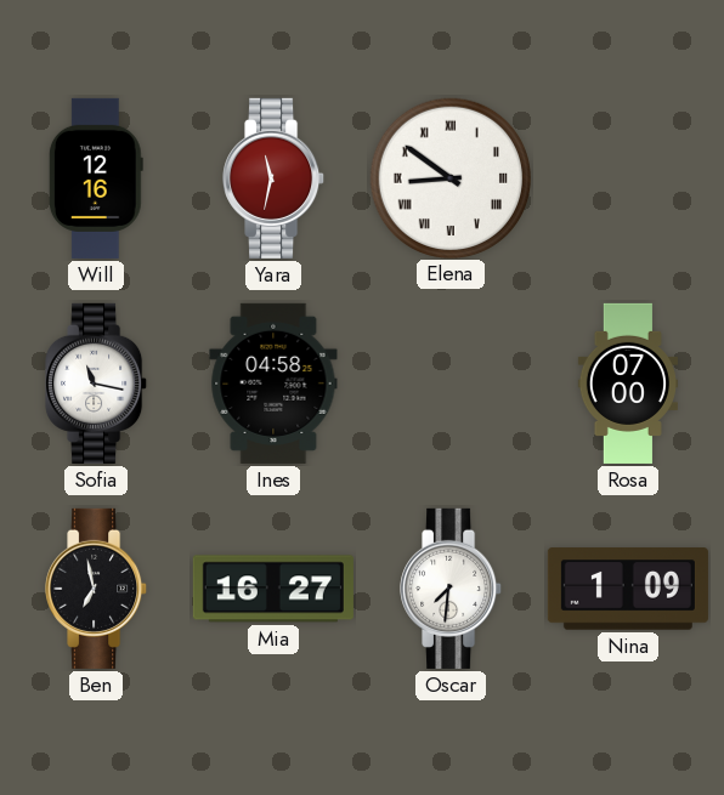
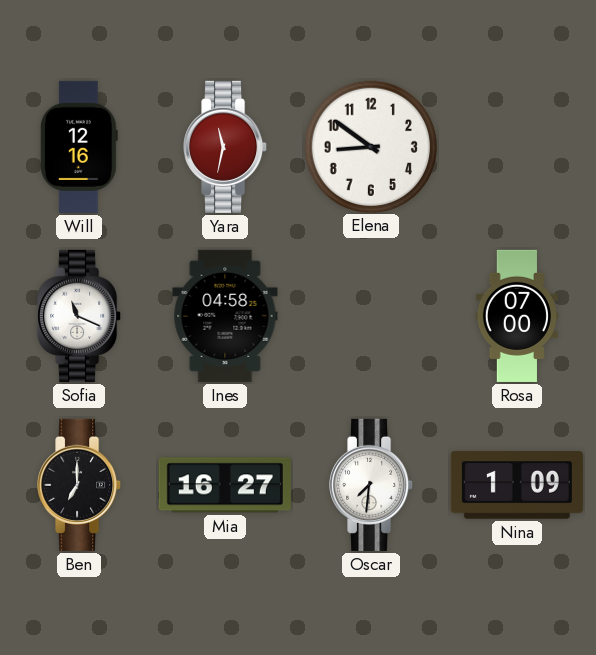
Elena numerals: Roman -> Arabic (370, 146)
Sofia: 11:17 -> 11:19 (80, 316)
Ben: 6:58 -> 7:00 (80, 485)
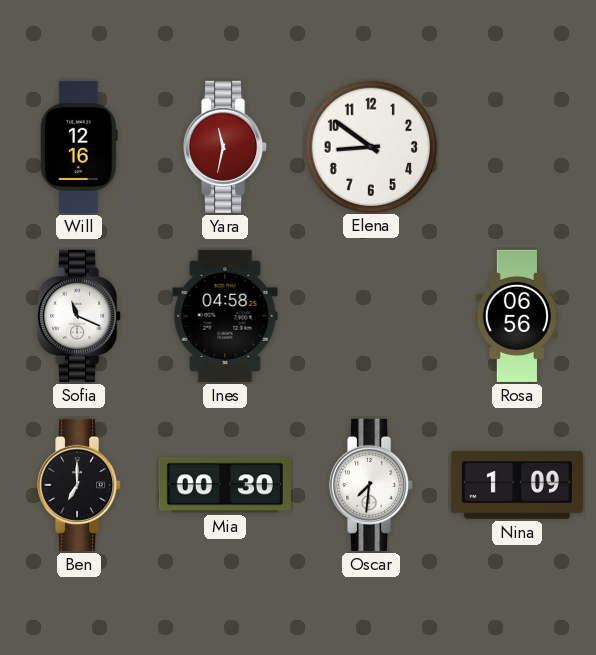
Rosa: 07:00 -> 06:56 (517, 316)
Mia: 16:27 -> 00:30 (225, 485)
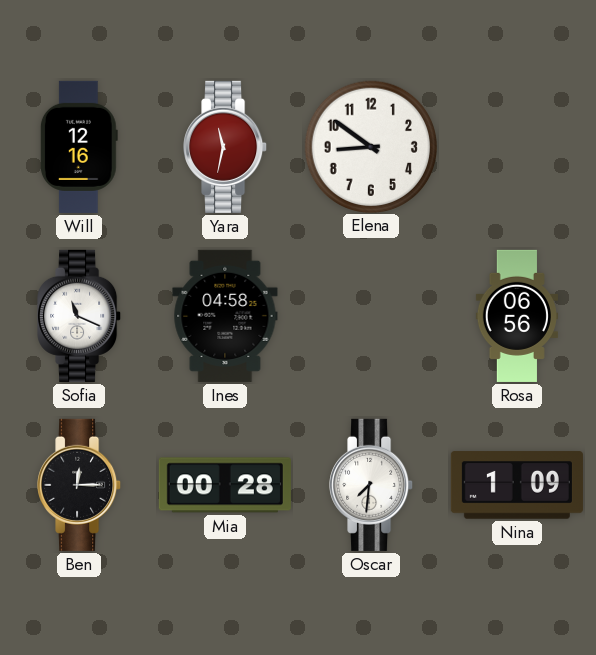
Ben: 7:00 -> 12:15 (80, 485)
Mia: 00:30 -> 00:28 (225, 485)
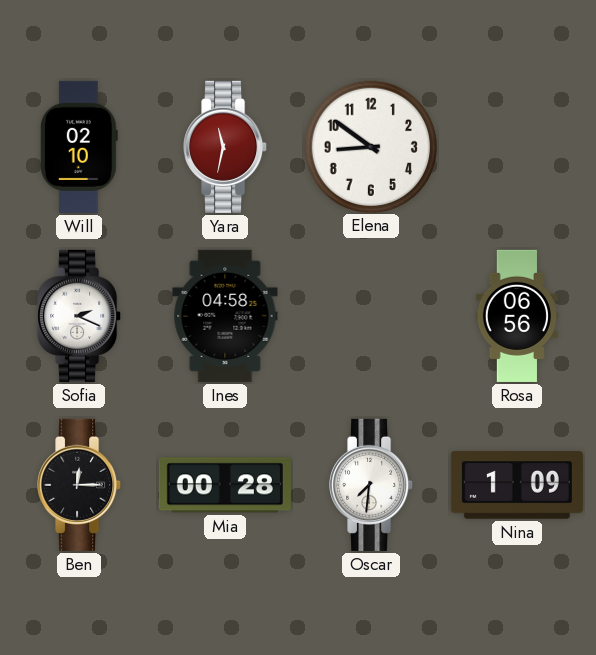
Will: 12:16 -> 02:10 (79, 147)
Sofia: 11:19 -> 2:19 (80, 316)
